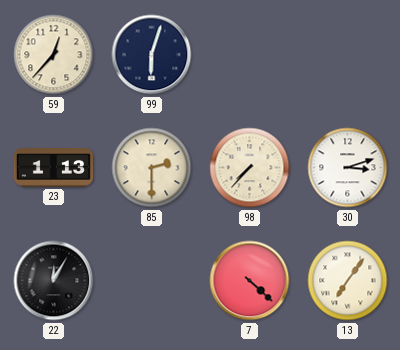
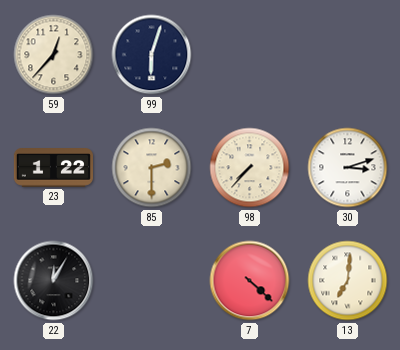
23: 1:13 -> 1:22 (53, 168)
13: 7:06 -> 7:01 (348, 281)
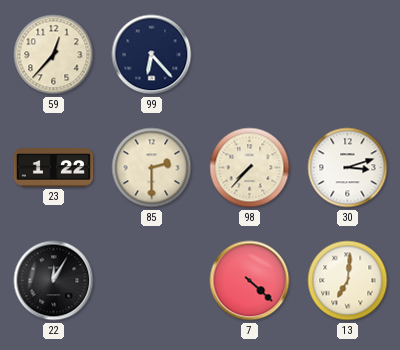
99: 6:03 -> 6:23 (152, 55)
